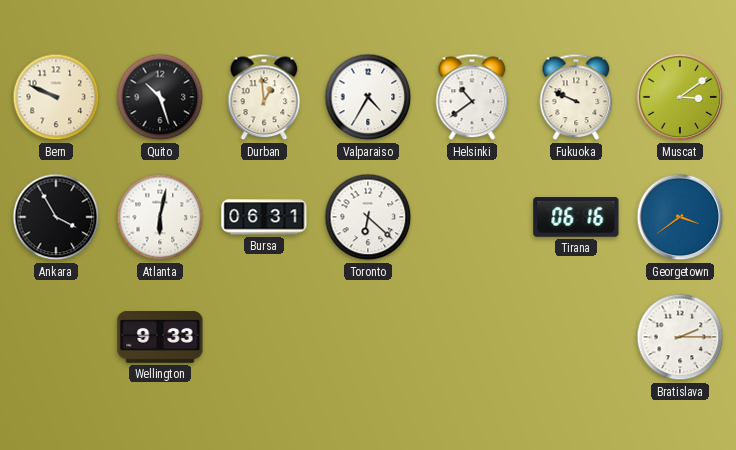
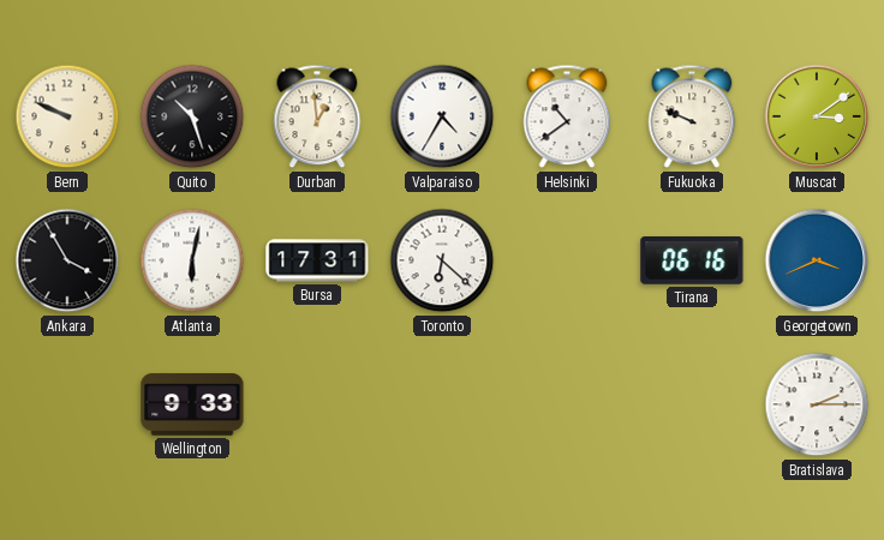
Bursa: 06:31 -> 17:31 (317, 260)
Georgetown: 3:39 -> 3:41 (817, 260)
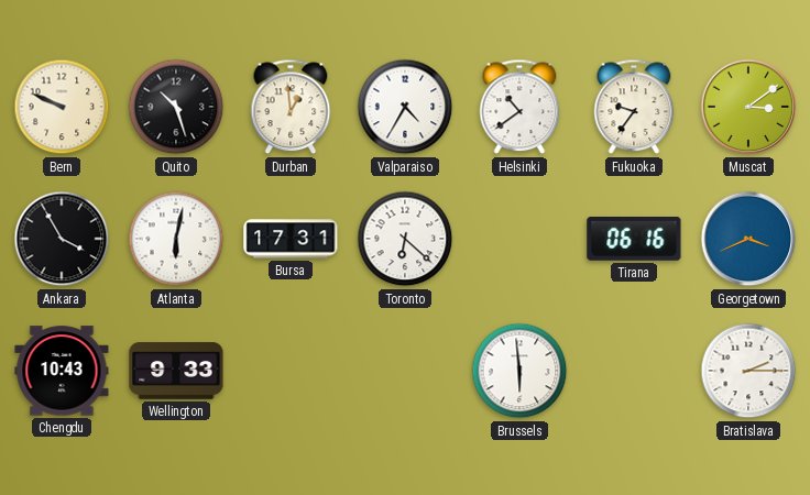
Fukuoka: 9:49 -> 9:36 (634, 107)
Chengdu: none -> 10:43 (62, 371)
Brussels: none -> 5:59 (519, 371)
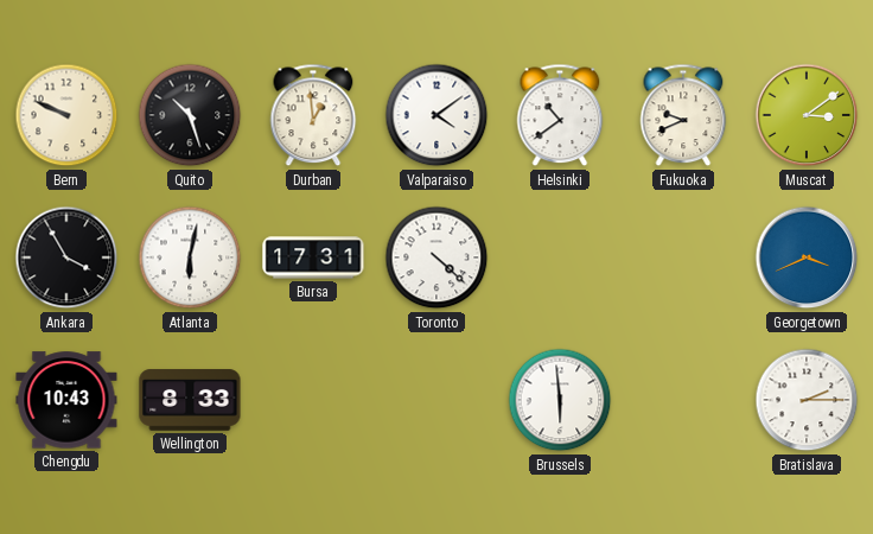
Valparaiso: 4:35 -> 4:09 (436, 115)
Fukuoka: 9:36 -> 9:41 (683, 115)
Toronto: 6:22 -> 4:22 (436, 258)
Tirana: 06:16 -> none (634, 239)
Wellington: 9:33 -> 8:33 (190, 400)
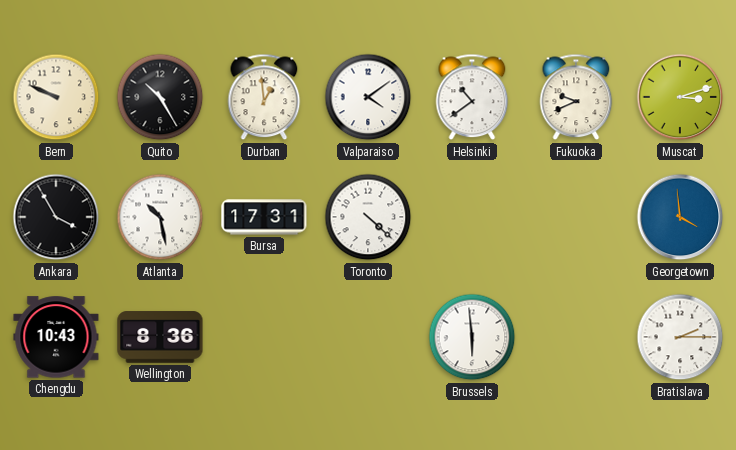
Quito: 10:27 -> 10:25 (160, 97)
Muscat: 3:09 -> 3:12 (680, 97)
Atlanta: 6:02 -> 10:28 (160, 217)
Georgetown: 3:41 -> 3:59 (680, 217)
Wellington: 8:33 -> 8:36 (160, 337)
